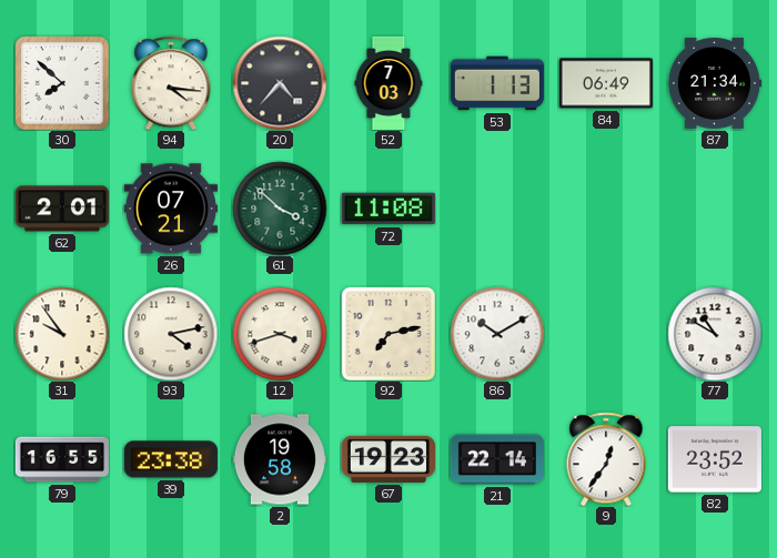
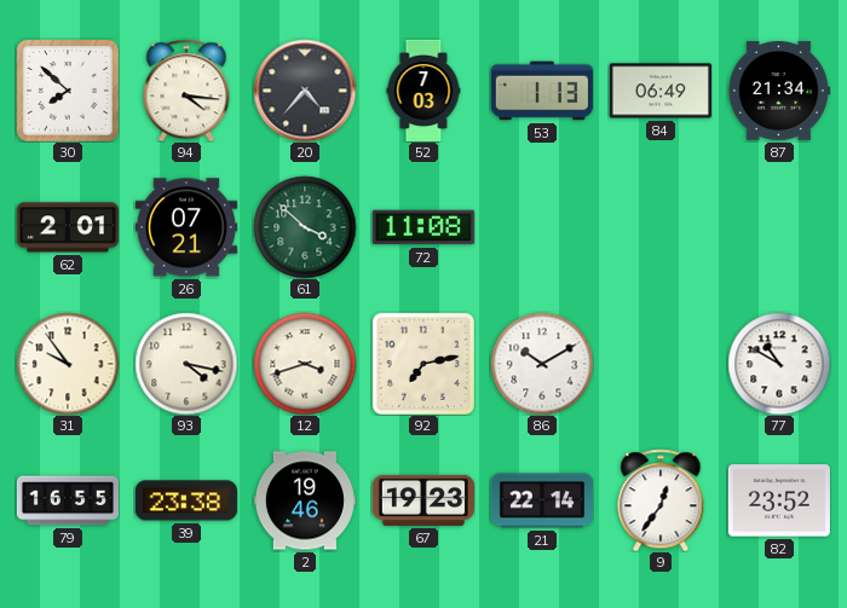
93: 4:13 -> 4:17 (186, 364)
2: 19:58 -> 19:46 (305, 500)
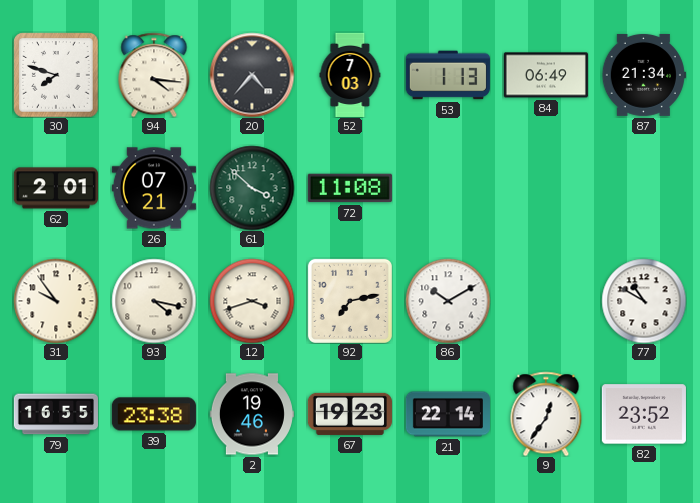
30: 7:52 -> 7:48 (56, 75)
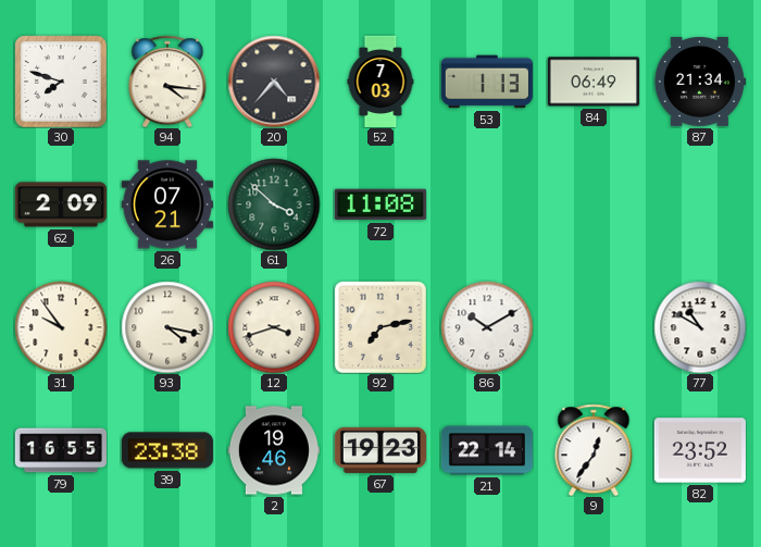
62: 2:01 -> 2:09 (61, 204)
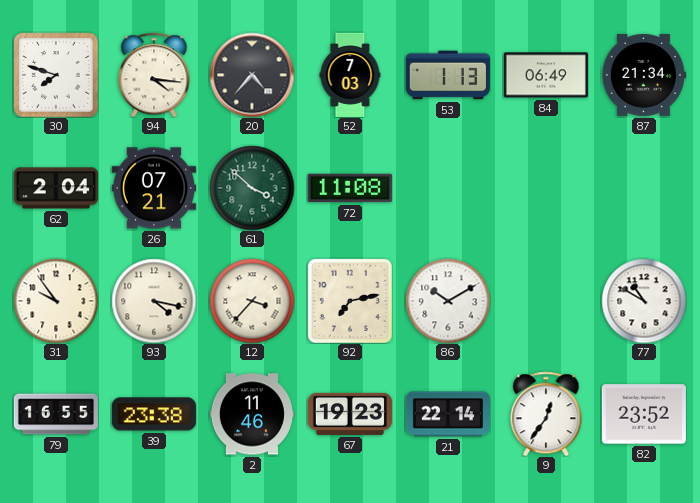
62: 2:09 -> 2:04 (56, 188)
12: 3:42 -> 3:37 (252, 301)
2: 19:46 -> 11:46 (252, 414)
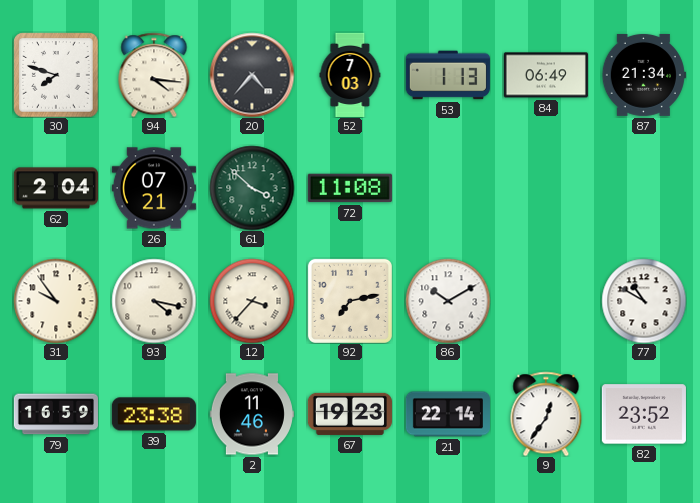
79: 16:55 -> 16:59 (56, 414)
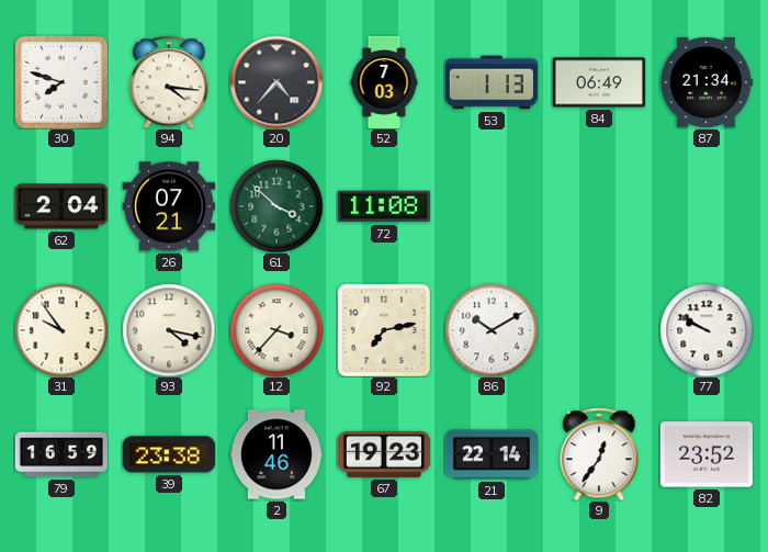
77: 10:50 -> 9:50 (707, 330)
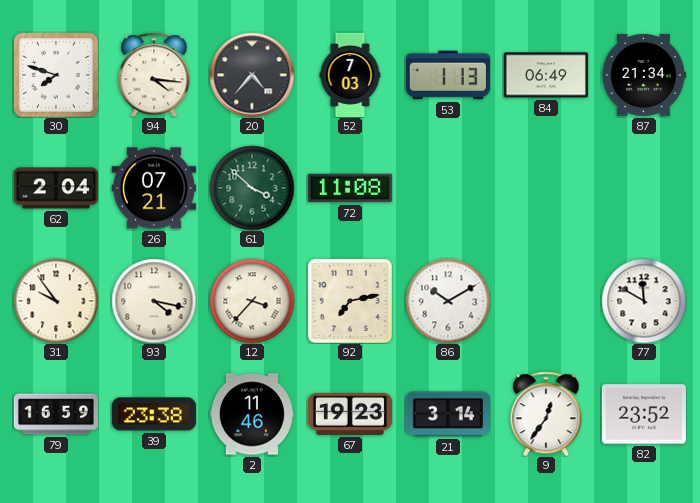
77: 9:50 -> 11:50 (644, 301)
21: 22:14 -> 3:14 (448, 414)
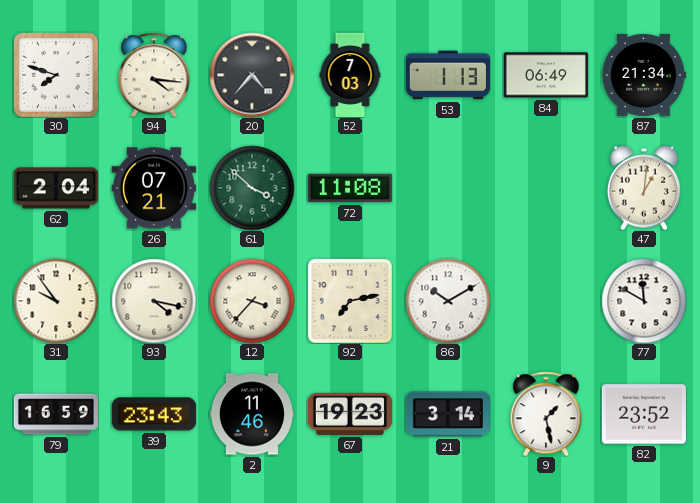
47: none -> 1:01 (644, 188)
39: 23:38 -> 23:43 (154, 414)
9: 12:36 -> 1:28 (546, 414)
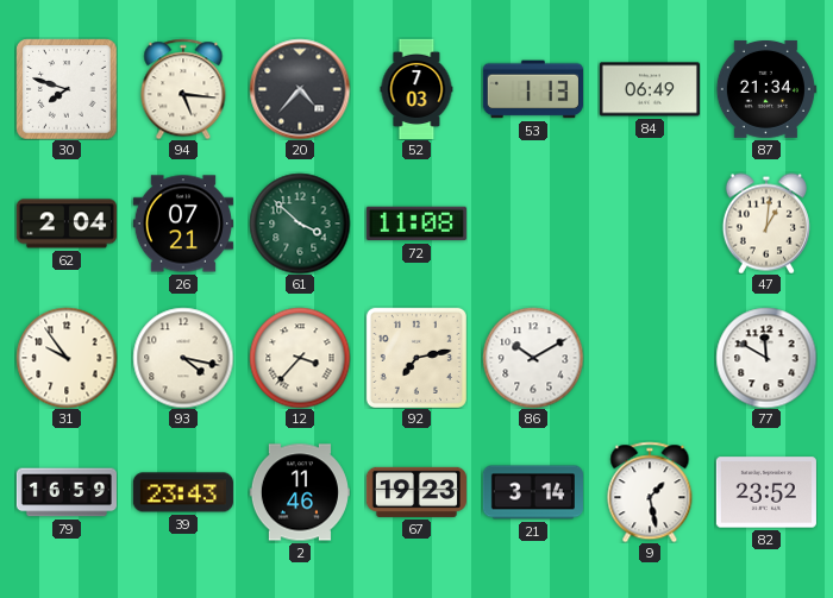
94: 4:16 -> 5:16 (183, 89)
